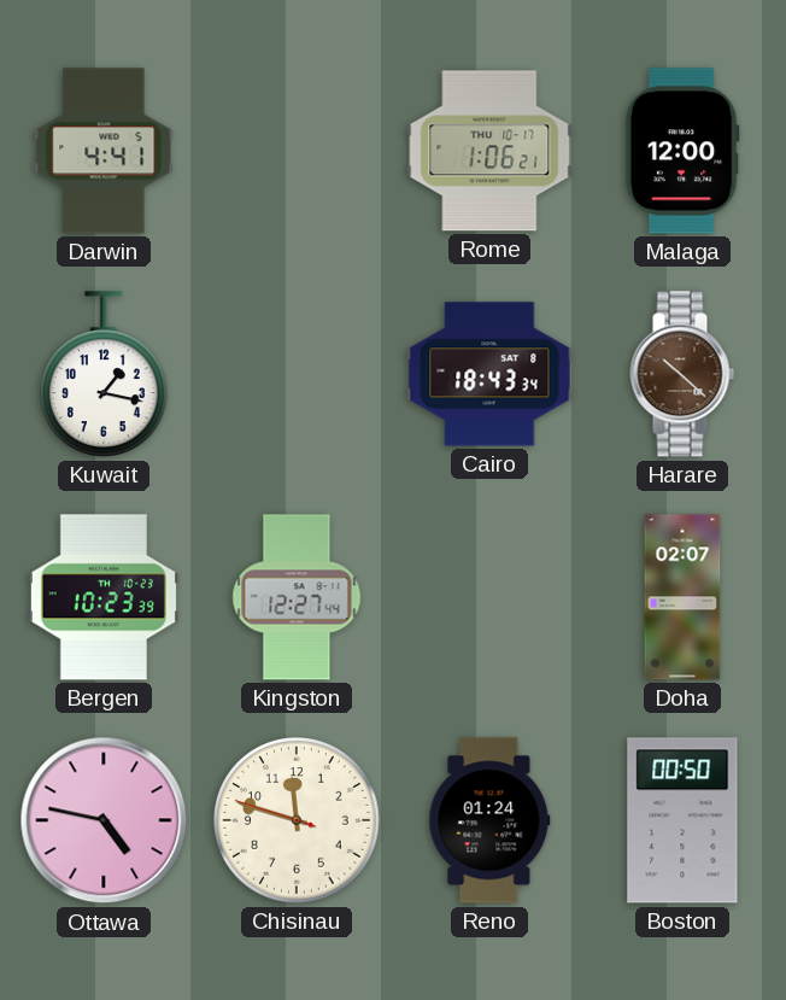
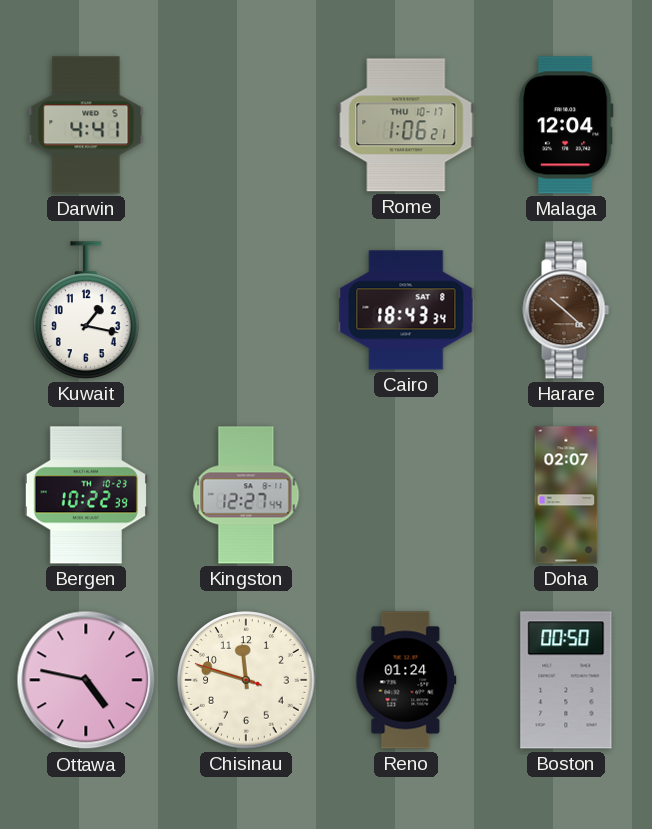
Malaga: 12:00 -> 12:04 (566, 125)
Bergen: 10:23 -> 10:22 (86, 495)
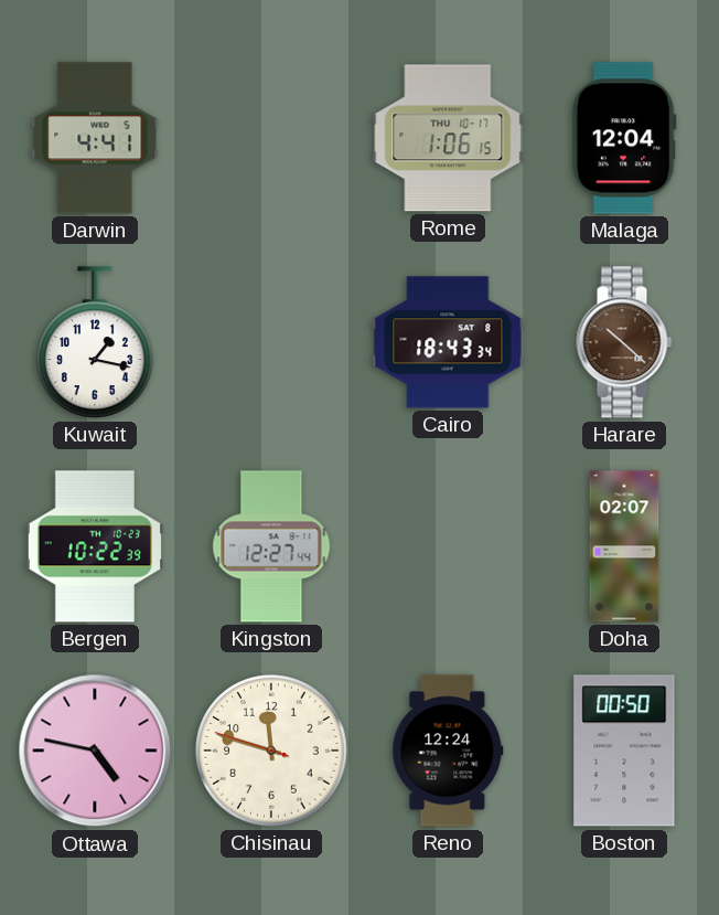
Rome: 1:06:21 -> 1:06:15 (448, 138)
Reno: 01:24 -> 12:24 (448, 751)
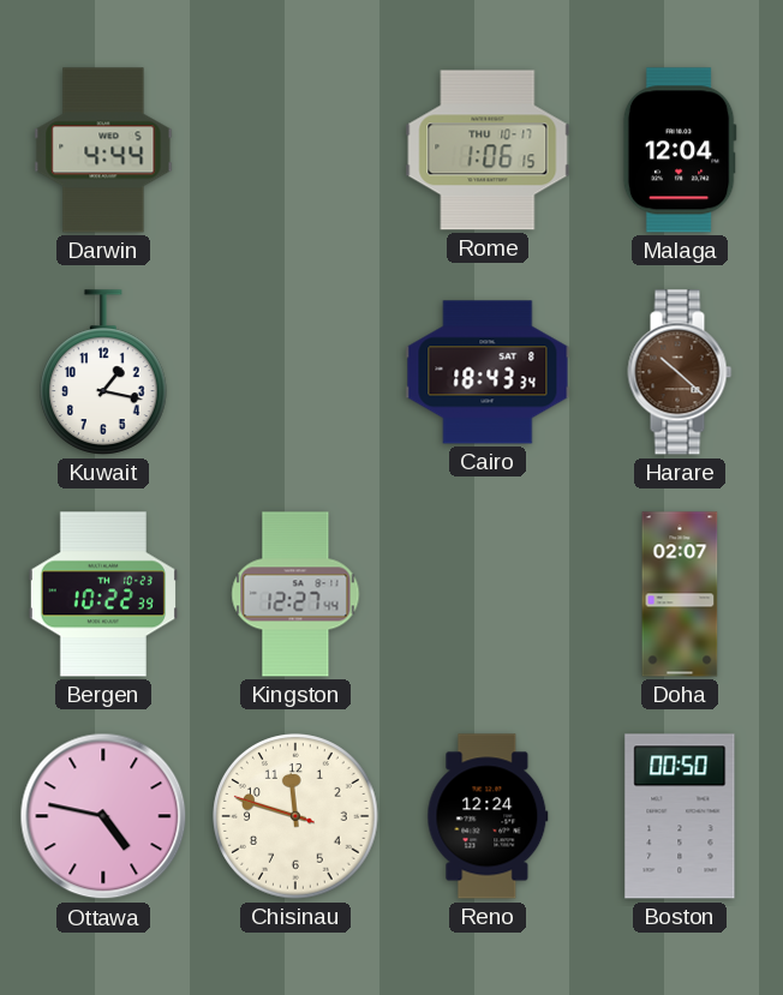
Darwin: 4:41 -> 4:44 (103, 150)
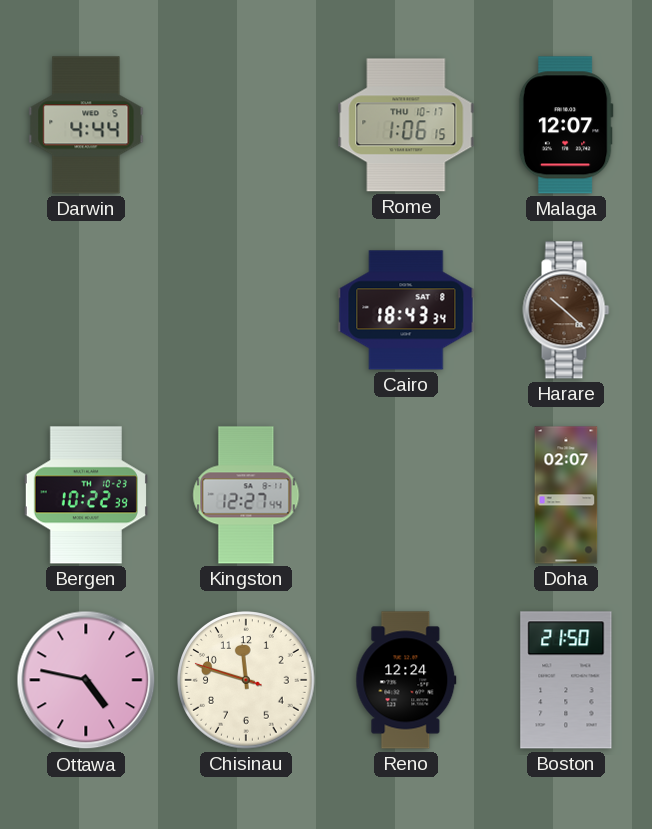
Malaga: 12:04 -> 12:07 (566, 125)
Kuwait: 1:17 -> none (104, 372)
Boston: 00:50 -> 21:50 (566, 680)
